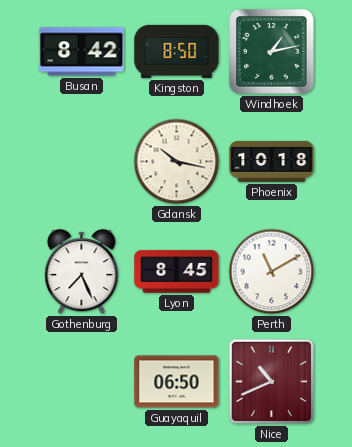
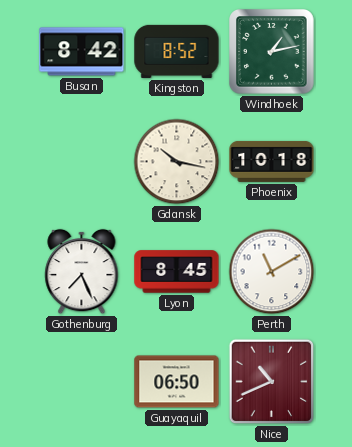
Kingston: 8:50 -> 8:52 (177, 51)
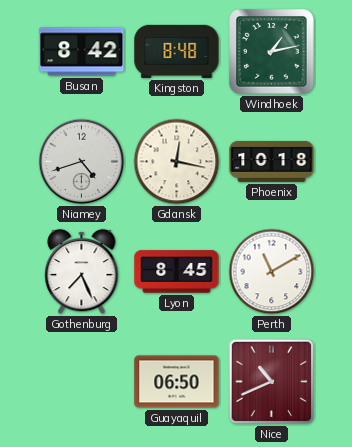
Kingston: 8:52 -> 8:48 (177, 51)
Niamey: none -> 4:42 (82, 162)
Gdansk: 10:17 -> 12:17 (177, 162)
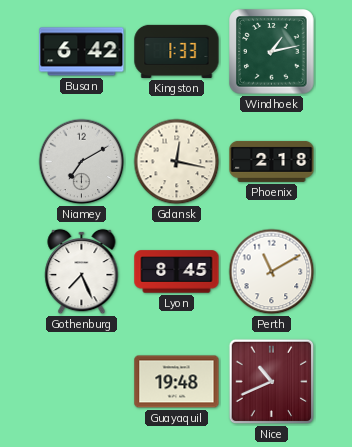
Busan: 8:42 -> 6:42 (82, 52)
Kingston: 8:48 -> 1:33 (177, 51)
Niamey: 4:42 -> 7:10 (82, 162)
Phoenix: 10:18 -> 2:18 (272, 161)
Guayaquil: 06:50 -> 19:48 (177, 382)
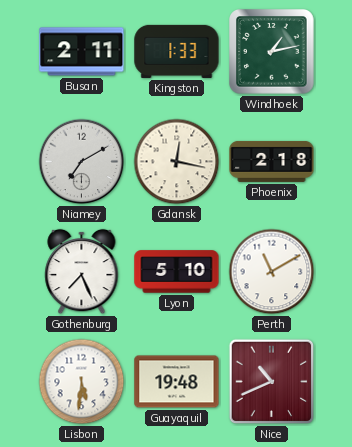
Busan: 6:42 -> 2:11 (82, 52)
Lyon: 8:45 -> 5:10 (177, 272)
Lisbon: none -> 5:31 (82, 382)
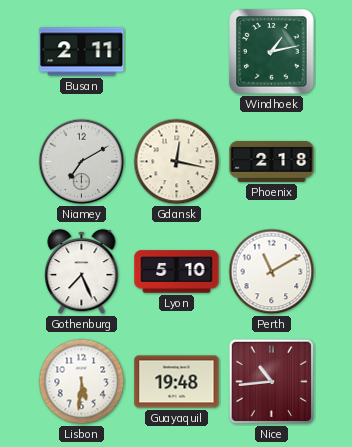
Kingston: 1:33 -> none (177, 51)
Nice: 10:41 -> 10:44 (272, 382)
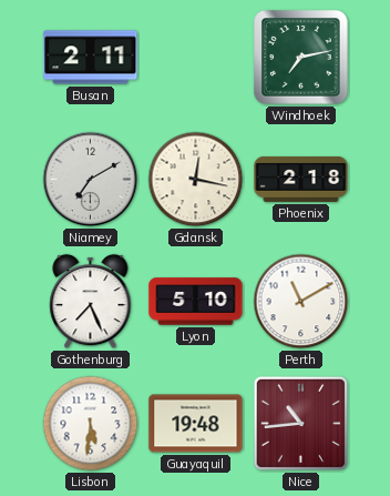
Windhoek: 1:13 -> 7:13 (301, 58)
